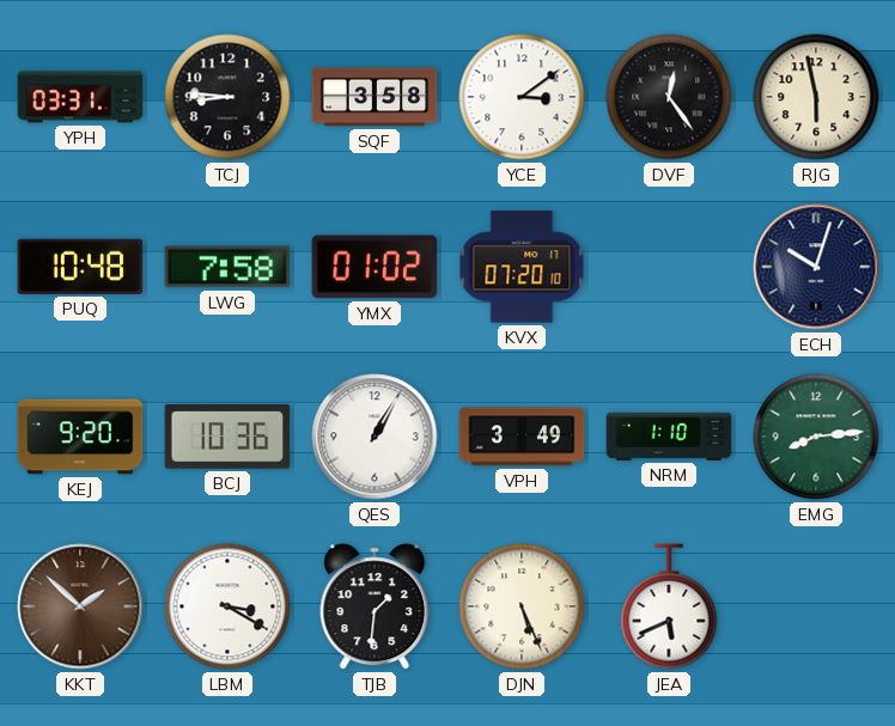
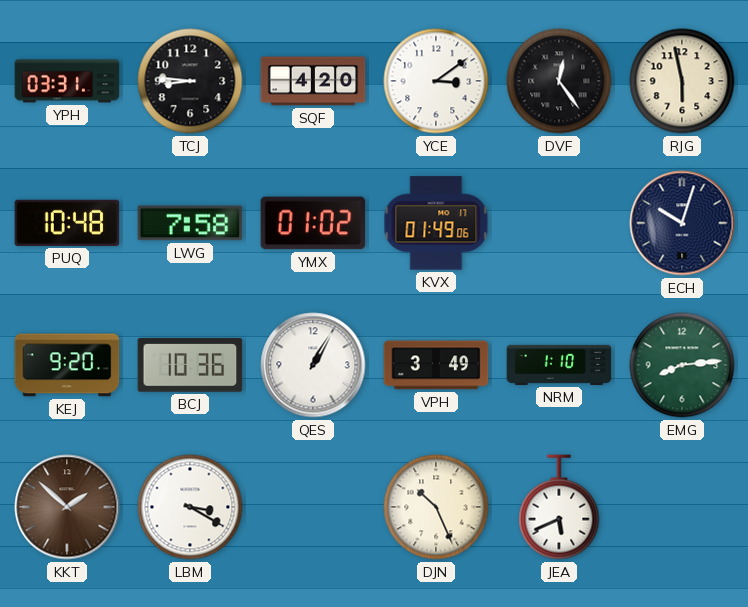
SQF: 3:58 -> 4:20 (313, 81)
KVX: 07:20 -> 01:49 (436, 223)
TJB: 1:31 -> none (375, 606)
DJN: 5:26 -> 10:26 (436, 507)
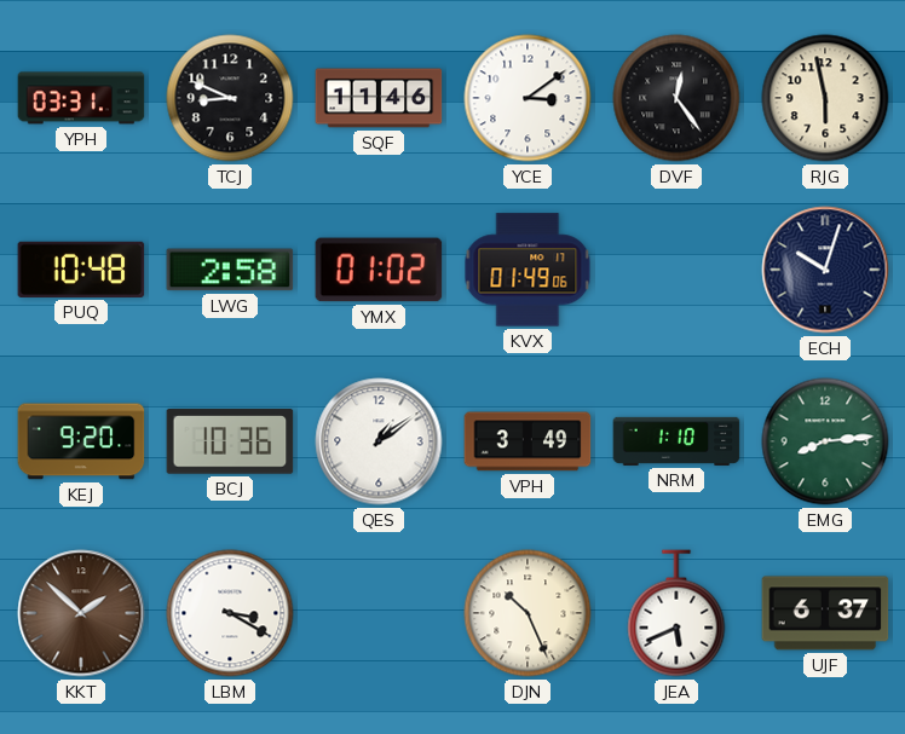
TCJ: 8:46 -> 8:49 (230, 98)
SQF: 4:20 -> 11:46 (379, 98)
LWG: 7:58 -> 2:58 (230, 270)
QES: 1:05 -> 1:09 (379, 441)
UJF: none -> 6:37 (825, 613)
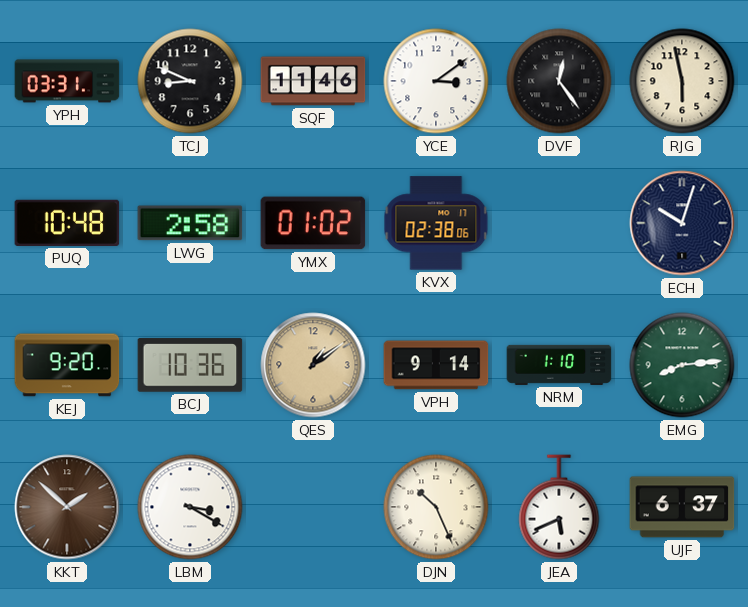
KVX: 01:49 -> 02:38 (436, 223)
QES dial: white -> champagne (313, 365)
VPH: 3:49 -> 9:14 (436, 365)
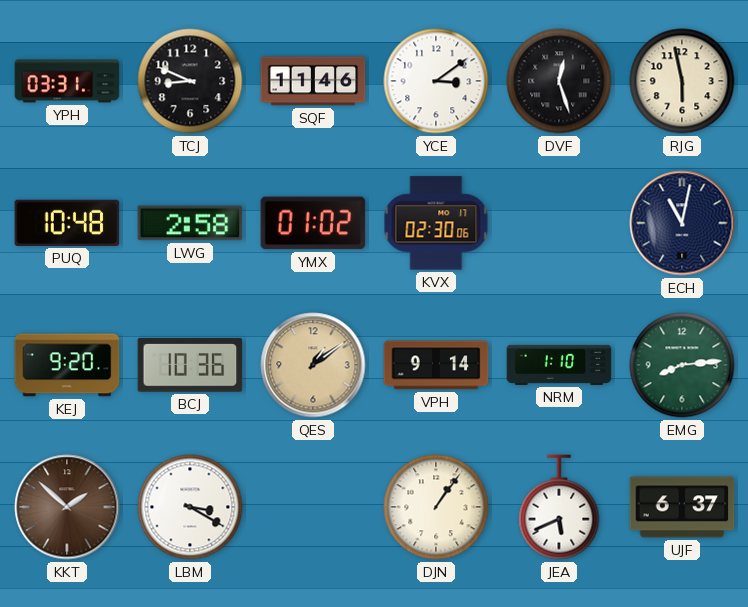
DVF: 12:24 -> 12:27 (559, 81)
KVX: 02:38 -> 02:30 (436, 223)
ECH: 10:03 -> 11:02 (682, 223)
DJN: 10:26 -> 1:06 (436, 507)
